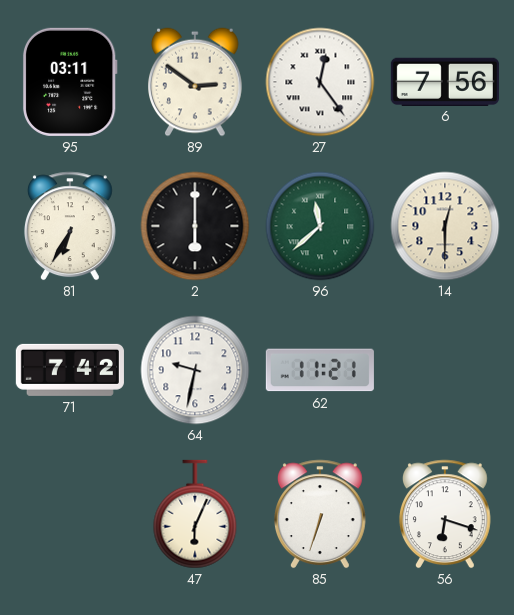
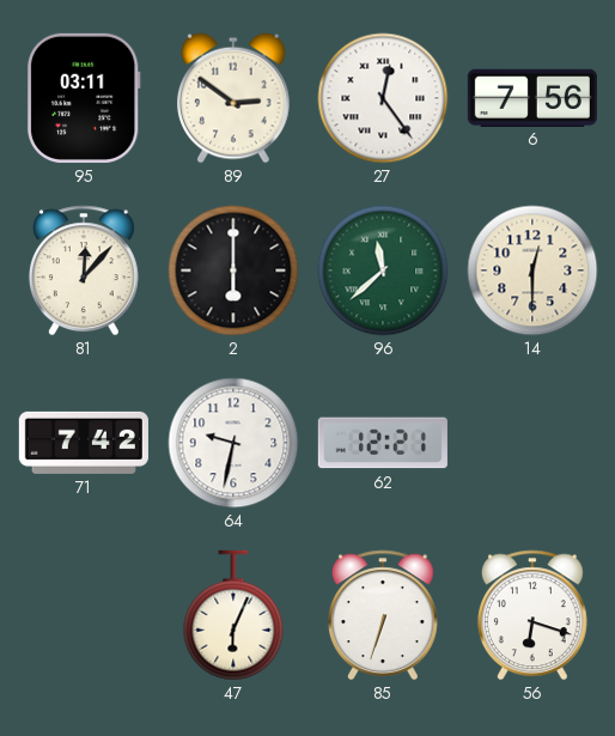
81: 6:35 -> 12:07 (84, 270)
62: 11:21 -> 12:21 (383, 443)
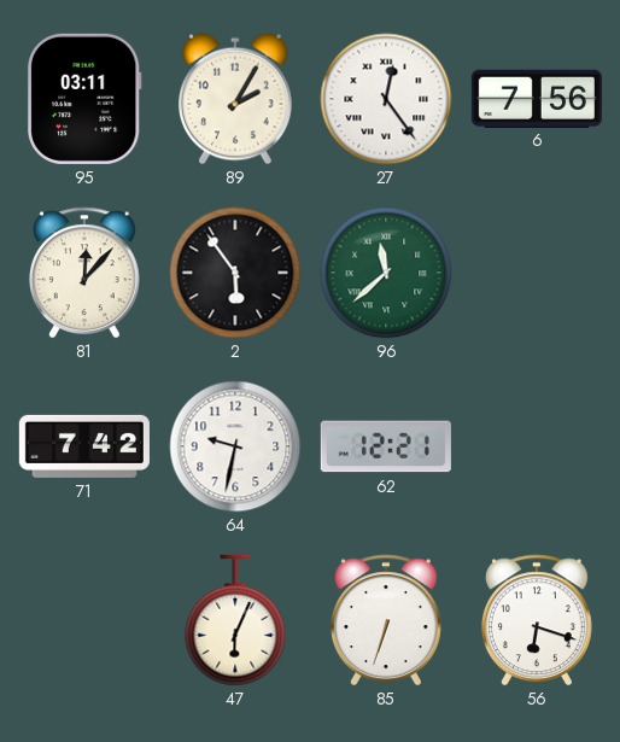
89: 2:51 -> 2:05 (236, 99)
2: 6:00 -> 5:54 (235, 273)
14: 12:30 -> none (532, 270)
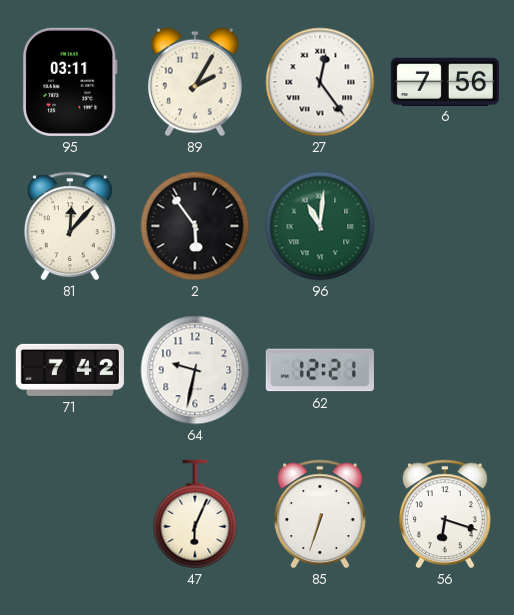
96: 11:38 -> 11:01 (320, 226)
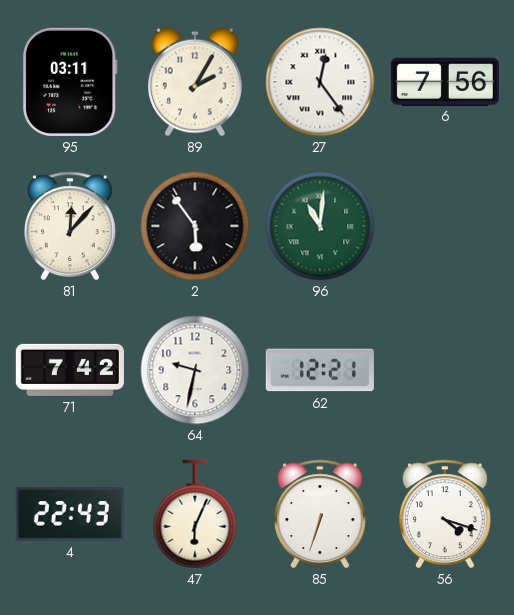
4: none -> 22:43 (70, 514)
56: 6:18 -> 4:18 (445, 514)
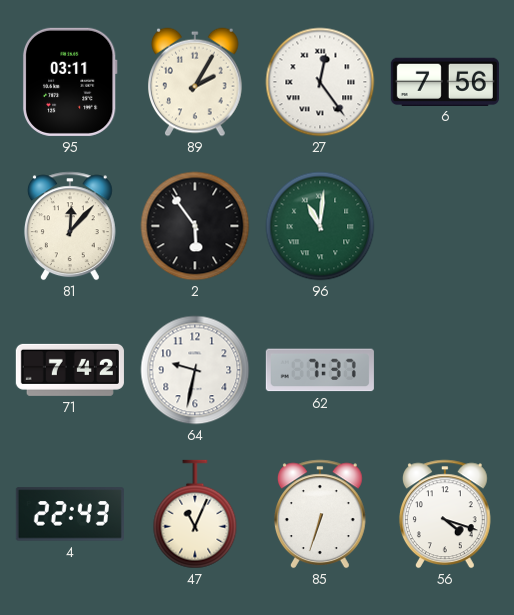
62: 12:21 -> 7:37 (320, 370)
47: 6:04 -> 11:04 (195, 514)
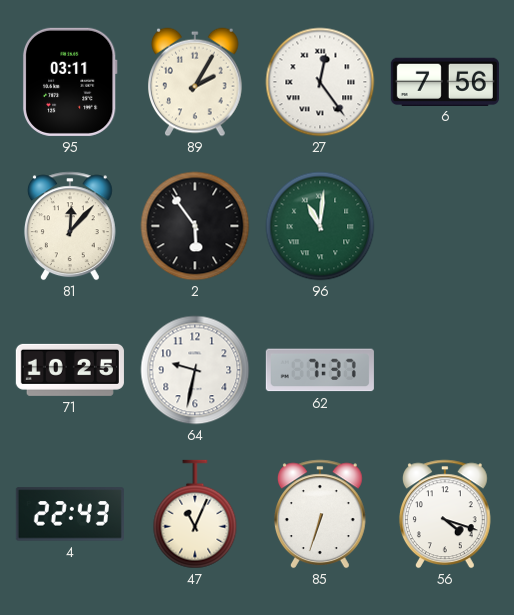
71: 7:42 -> 10:25 (70, 370)
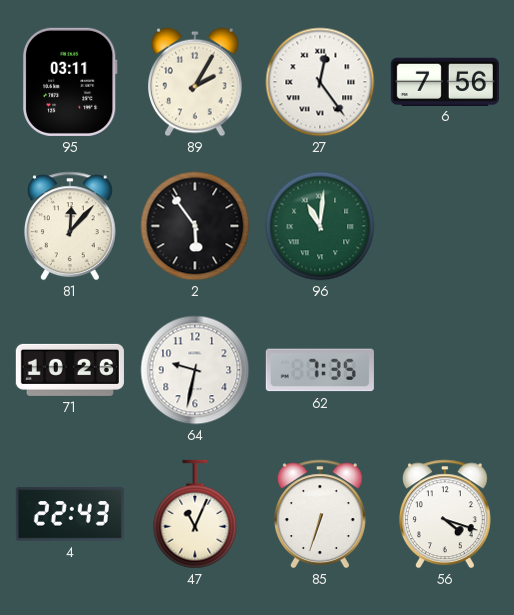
71: 10:25 -> 10:26 (70, 370)
62: 7:37 -> 7:35 (320, 370)
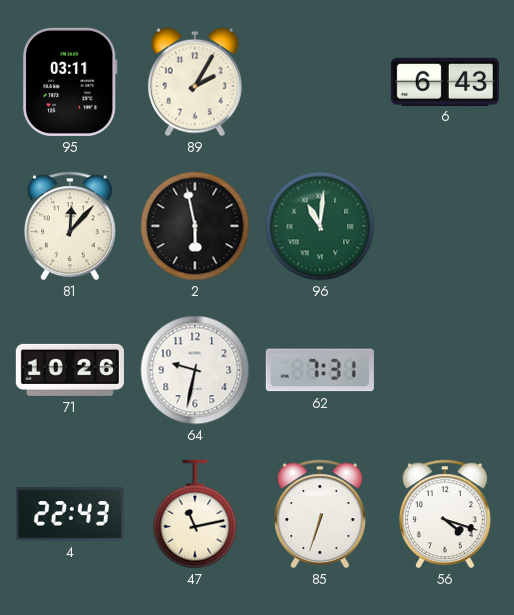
27: 12:24 -> none (320, 82)
6: 7:56 -> 6:43 (445, 81)
2: 5:54 -> 5:58 (195, 226)
62: 7:35 -> 7:31 (320, 370)
47: 11:04 -> 11:13 (195, 514)
